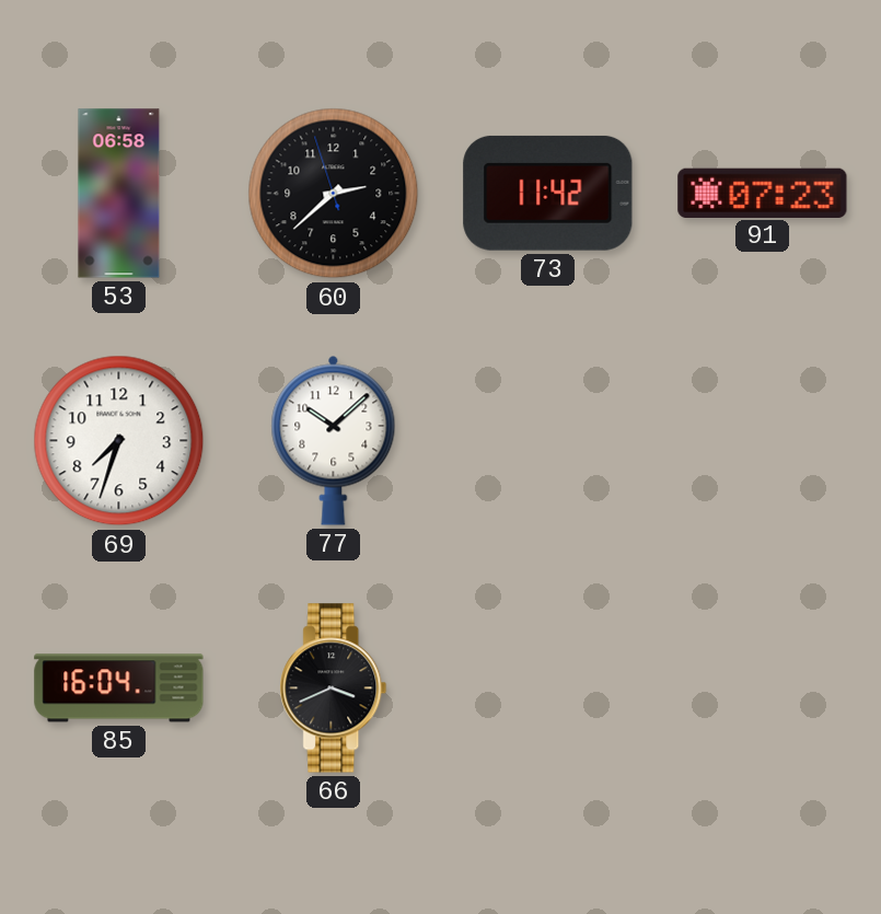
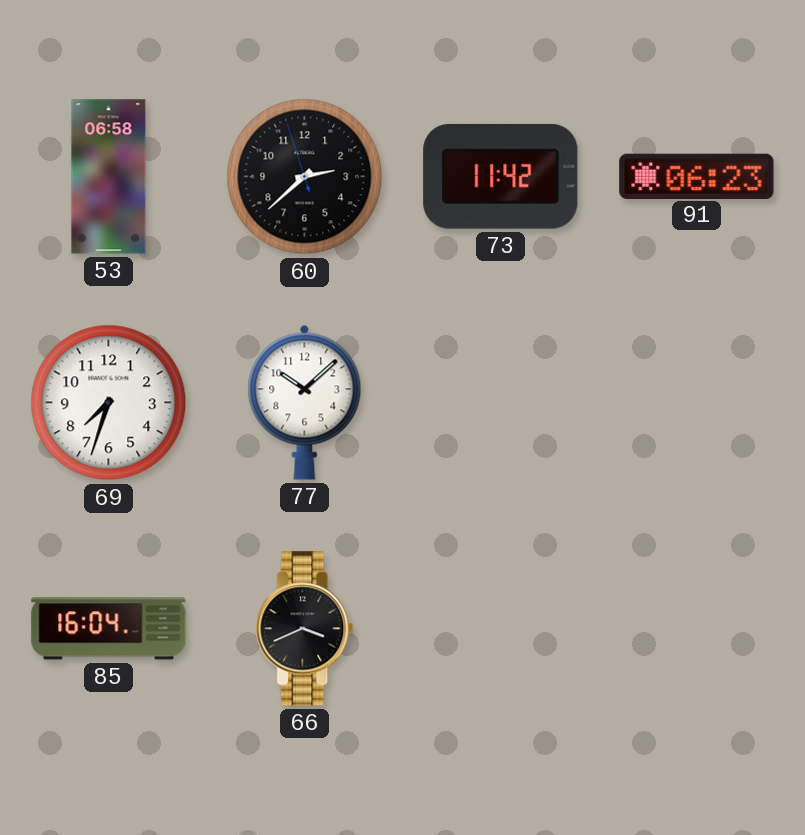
91: 07:23 -> 06:23 (697, 176)
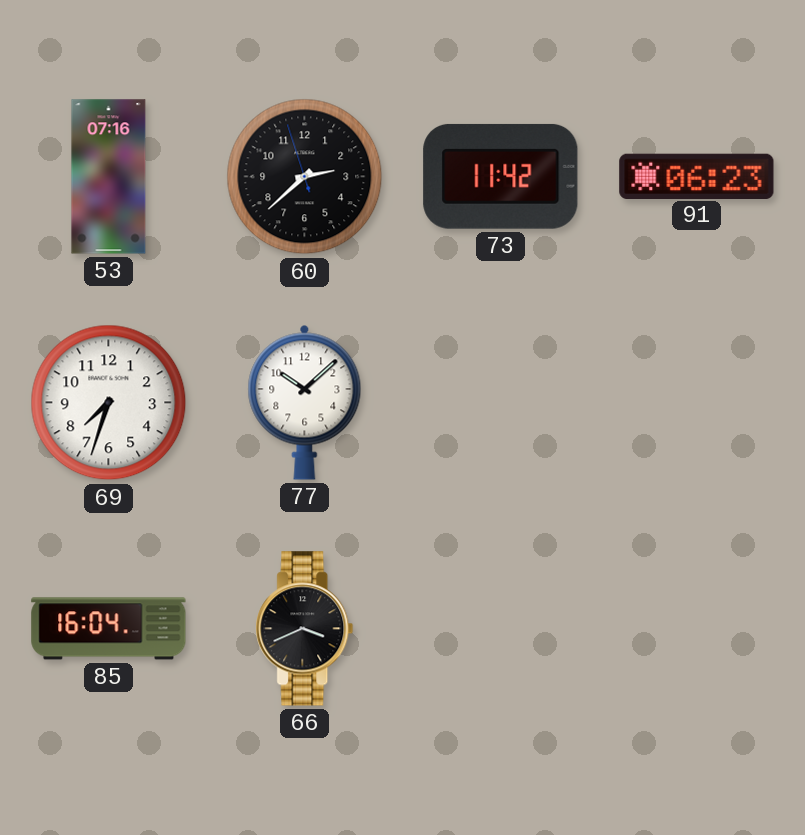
53: 06:58 -> 07:16 (109, 177)
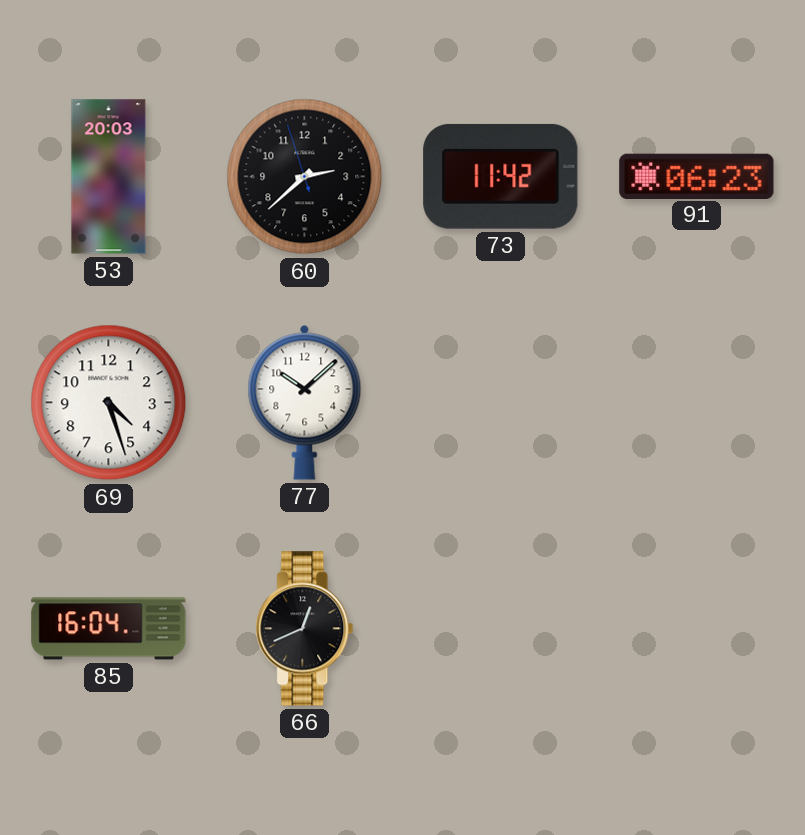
53: 07:16 -> 20:03 (109, 177)
69: 7:33 -> 4:27 (109, 403)
66: 3:41 -> 12:41 (305, 629)
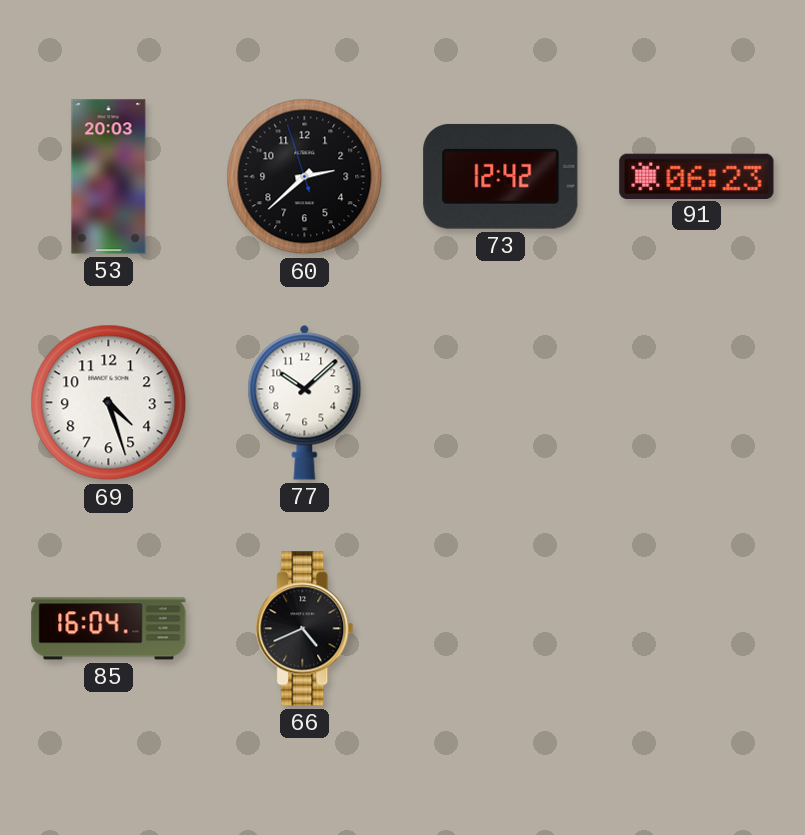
73: 11:42 -> 12:42 (501, 176)
66: 12:41 -> 4:41 (305, 629)
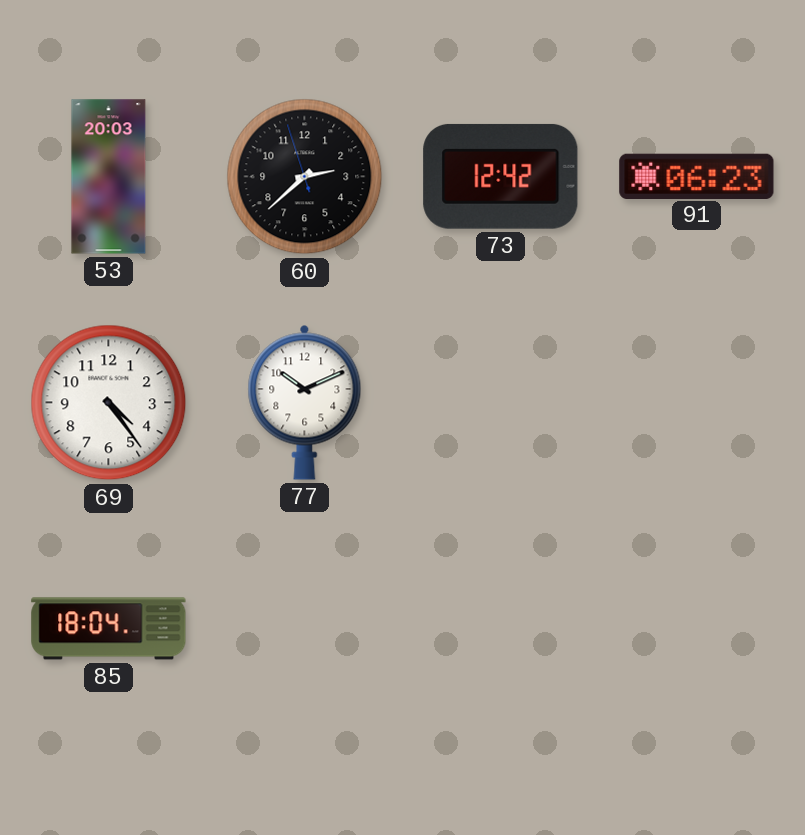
69: 4:27 -> 4:24 (109, 403)
77: 10:08 -> 10:11 (305, 402)
85: 16:04 -> 18:04 (109, 629)
66: 4:41 -> none (305, 629)
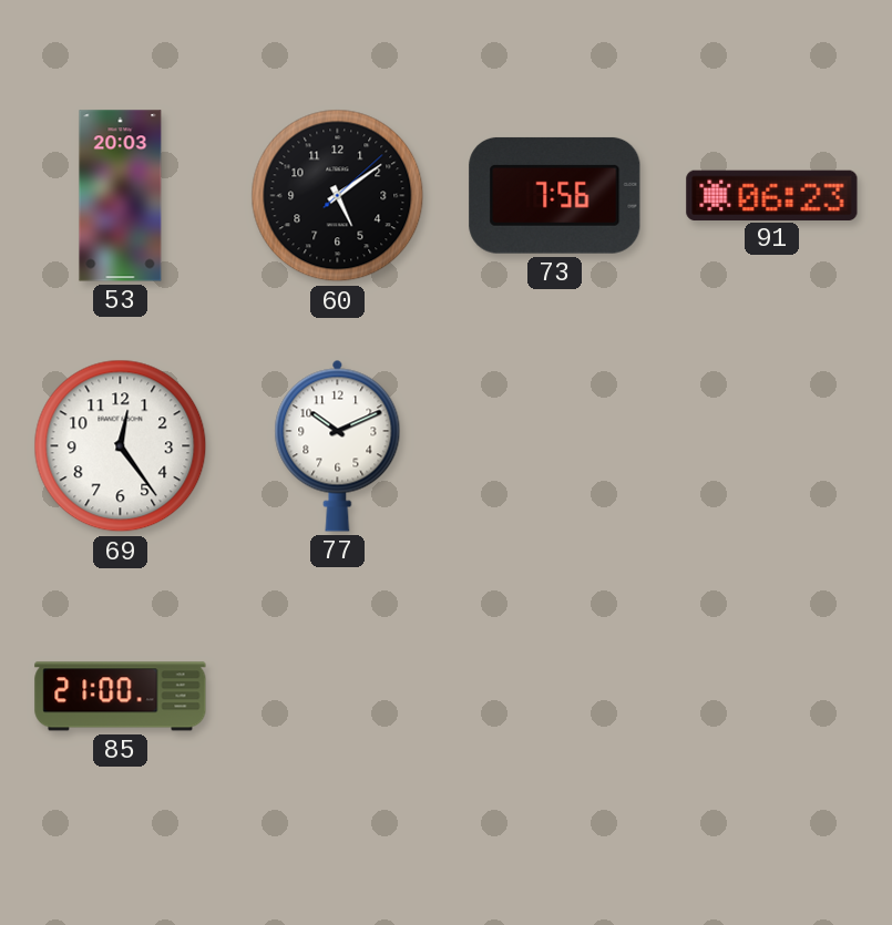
60: 2:37 -> 5:09 (338, 196)
73: 12:42 -> 7:56 (555, 195)
69: 4:24 -> 12:24 (121, 446)
85: 18:04 -> 21:00 (121, 697)
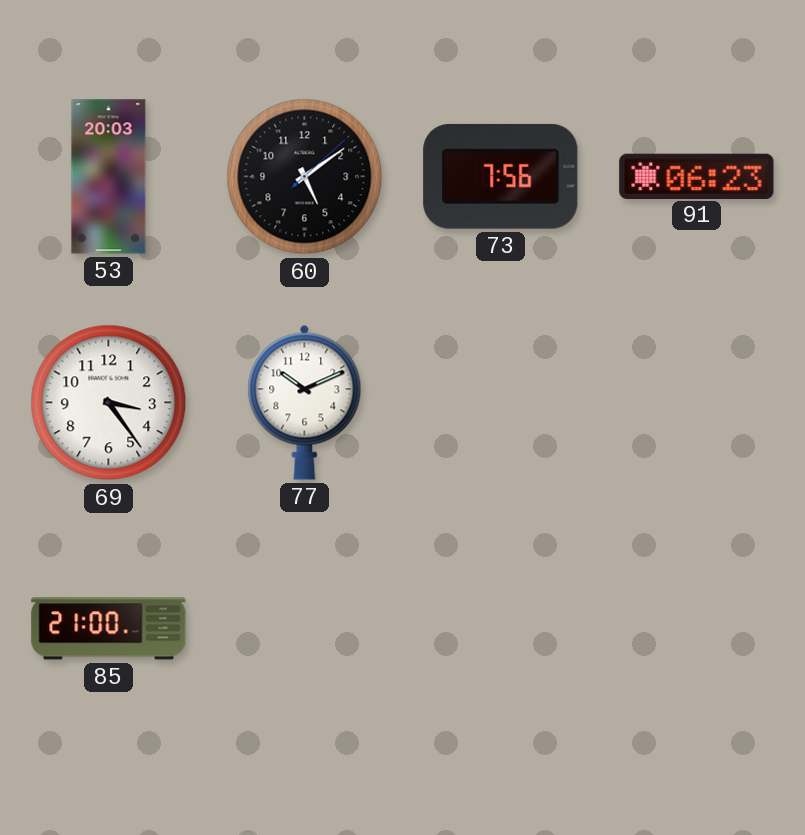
69: 12:24 -> 3:24 (109, 403)
